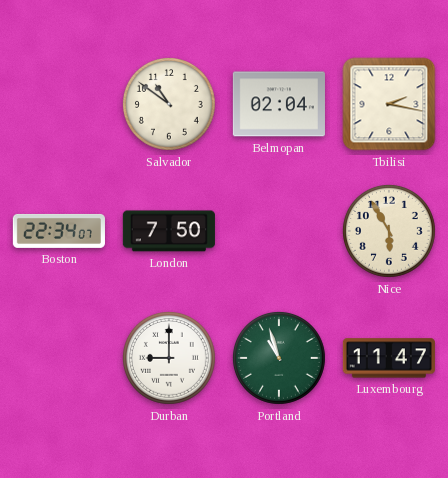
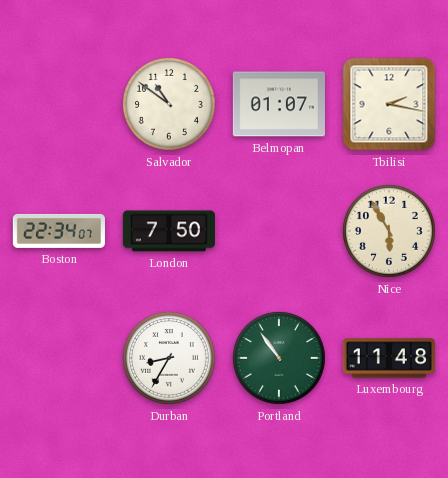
Belmopan: 02:04 -> 01:07 (279, 104)
Durban: 9:00 -> 8:35 (169, 358)
Portland: 10:57 -> 10:54 (279, 358)
Luxembourg: 11:47 -> 11:48 (389, 358)
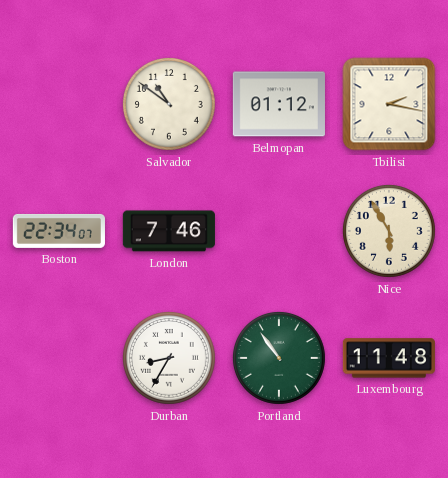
Belmopan: 01:07 -> 01:12 (279, 104)
London: 7:50 -> 7:46 (169, 231)
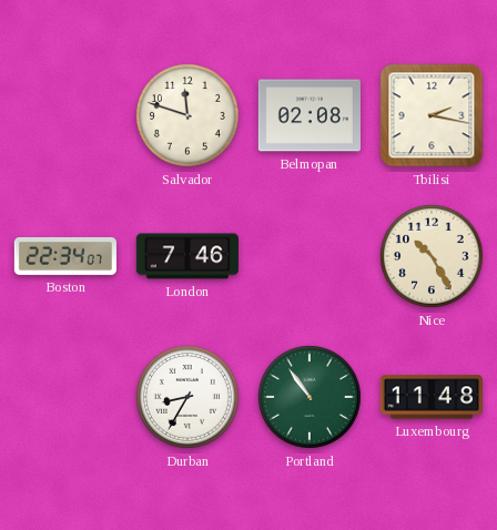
Salvador: 10:51 -> 11:48 (187, 115)
Belmopan: 01:12 -> 02:08 (310, 115)
Nice: 5:55 -> 10:25 (432, 256)
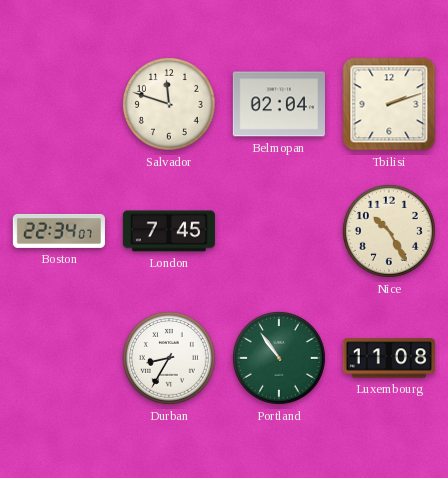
Belmopan: 02:08 -> 02:04 (279, 104)
Tbilisi: 2:17 -> 2:12 (389, 104)
London: 7:46 -> 7:45 (169, 231)
Luxembourg: 11:48 -> 11:08 (389, 358)
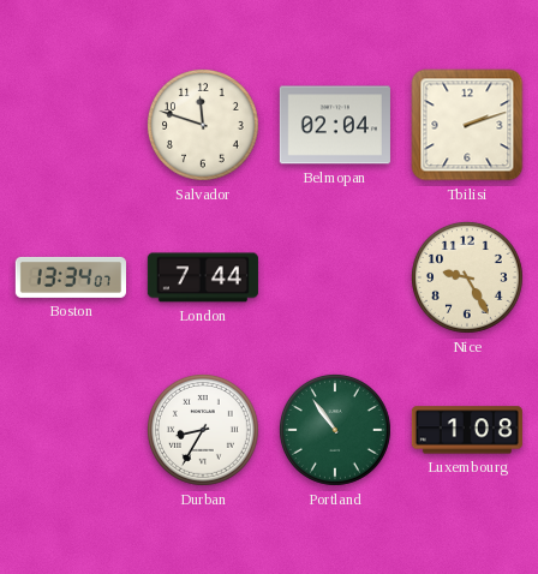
Boston: 22:34 -> 13:34 (71, 277)
London: 7:45 -> 7:44 (203, 277)
Nice: 10:25 -> 9:25 (467, 277)
Luxembourg: 11:08 -> 1:08 (467, 430)
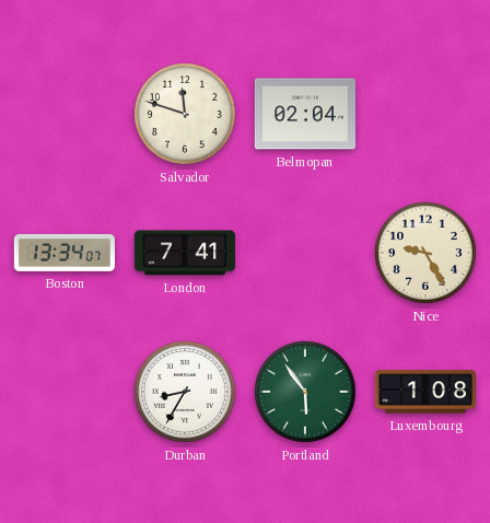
Tbilisi: 2:12 -> none (467, 125)
London: 7:44 -> 7:41 (185, 253)
Portland: 10:54 -> 5:54 (305, 392)
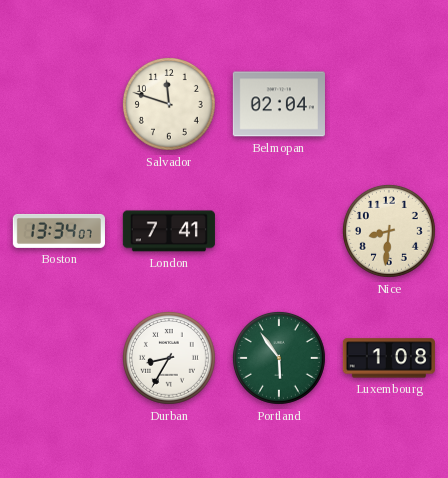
Nice: 9:25 -> 8:31 (389, 231)
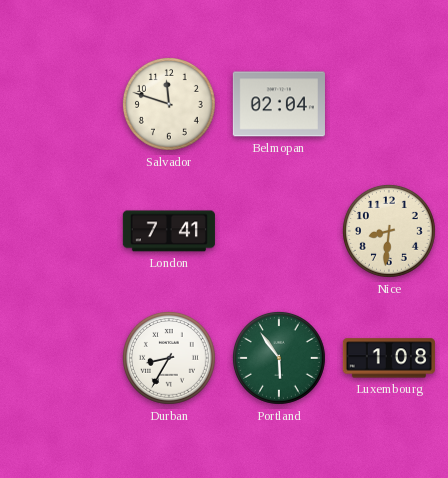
Boston: 13:34 -> none (59, 231)
